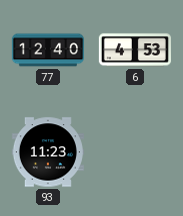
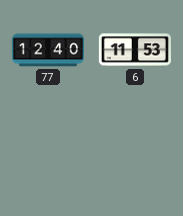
6: 4:53 -> 11:53 (135, 50)
93: 11:23 -> none (48, 152)
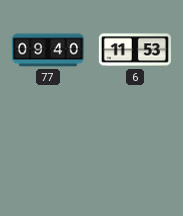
77: 12:40 -> 09:40 (48, 50)
